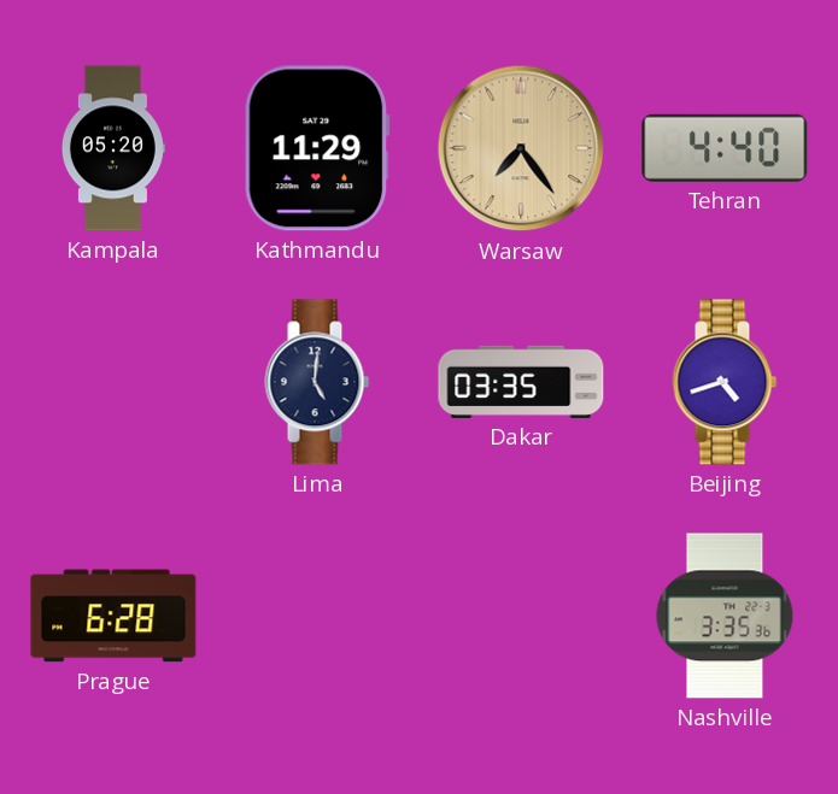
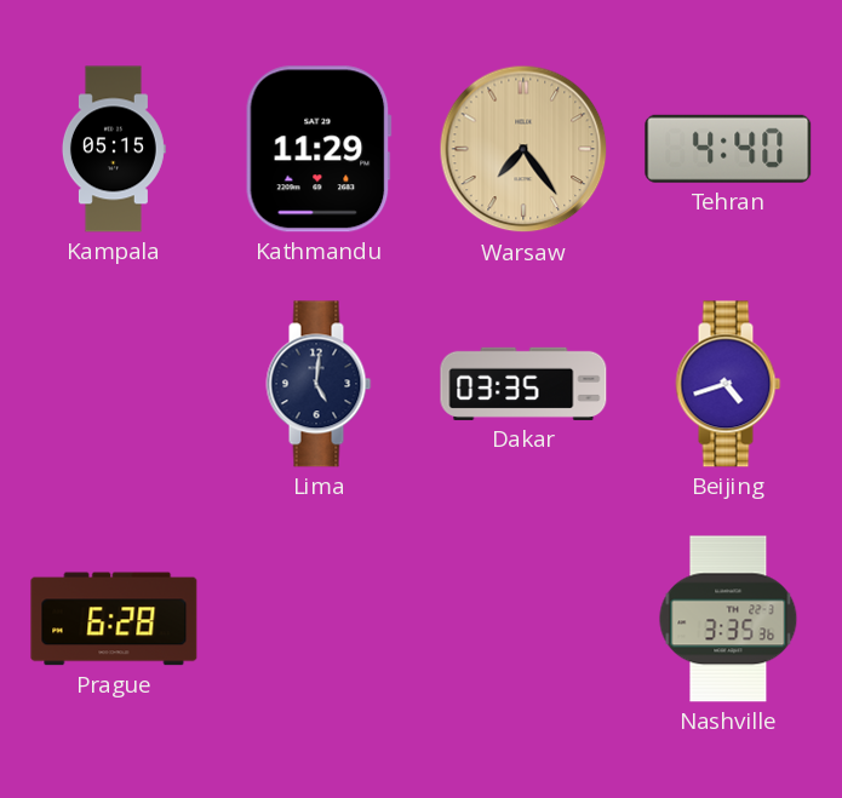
Kampala: 05:20 -> 05:15 (114, 149)
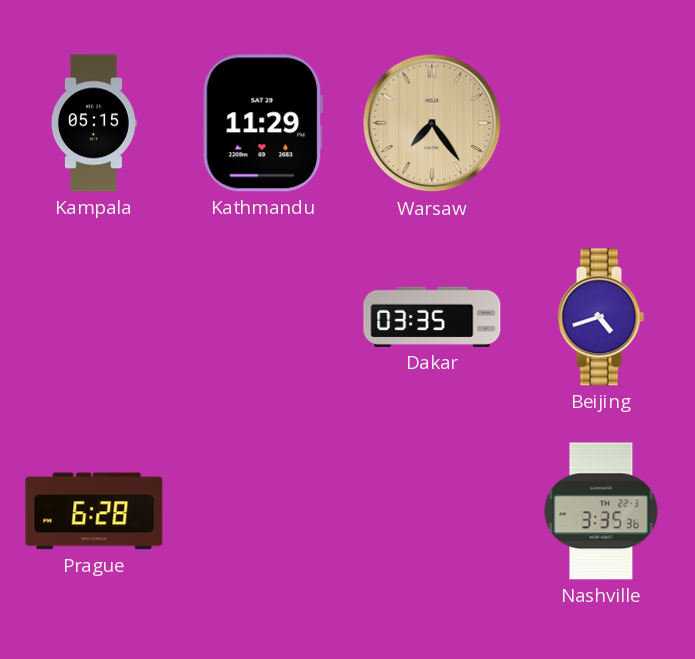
Tehran: 4:40 -> none (728, 149)
Lima: 5:01 -> none (319, 384)
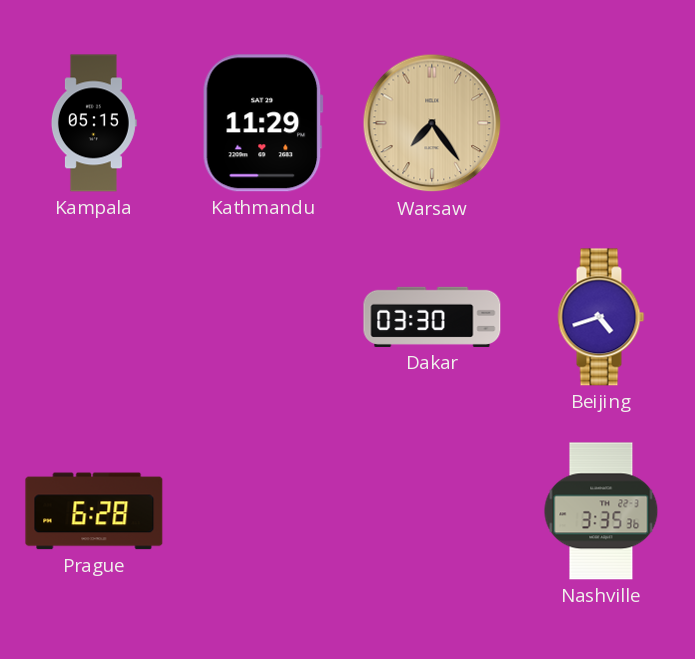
Dakar: 03:35 -> 03:30 (432, 317)
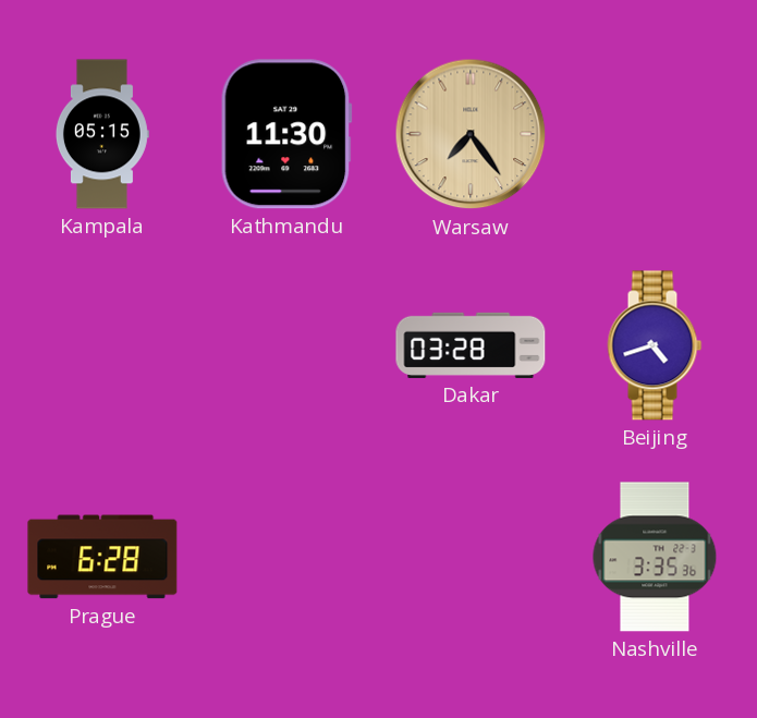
Kathmandu: 11:29 -> 11:30 (286, 134)
Dakar: 03:30 -> 03:28 (471, 345)
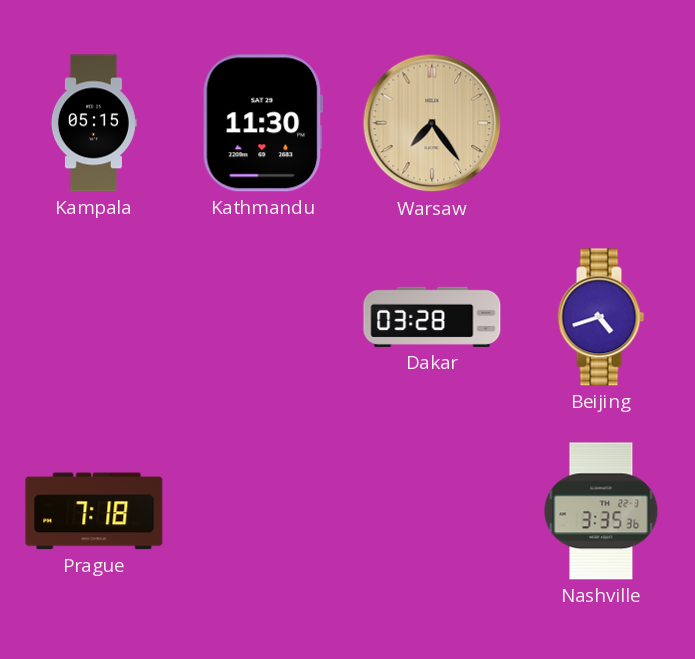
Prague: 6:28 -> 7:18 (94, 511)
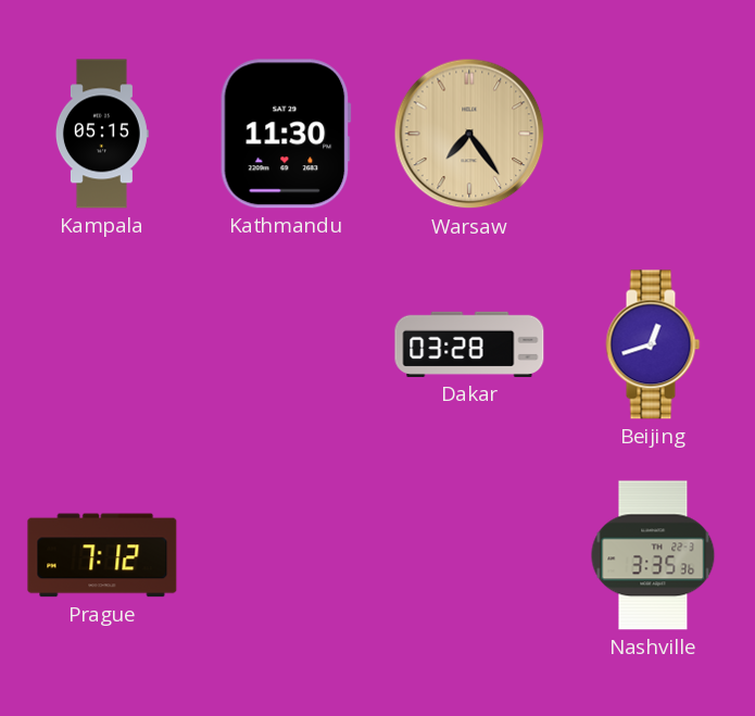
Beijing: 4:42 -> 12:42 (653, 344)
Prague: 7:18 -> 7:12 (102, 555)
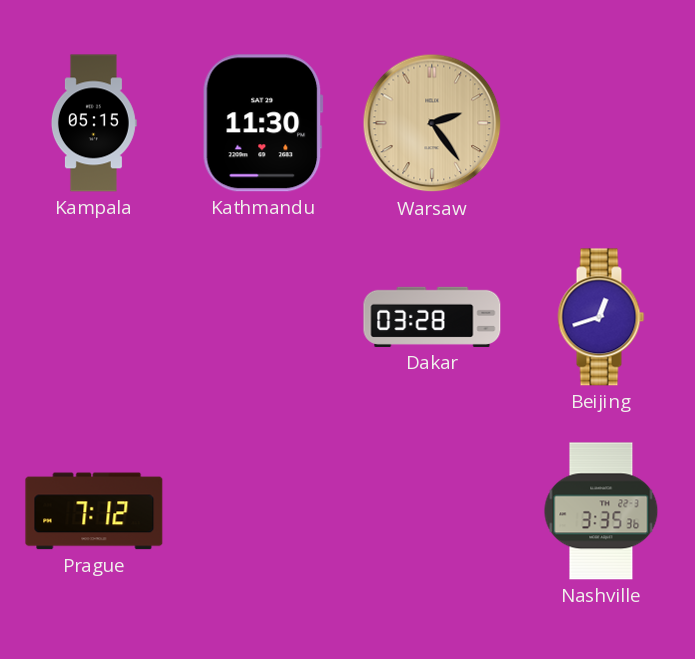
Warsaw: 7:24 -> 2:24 (432, 123)
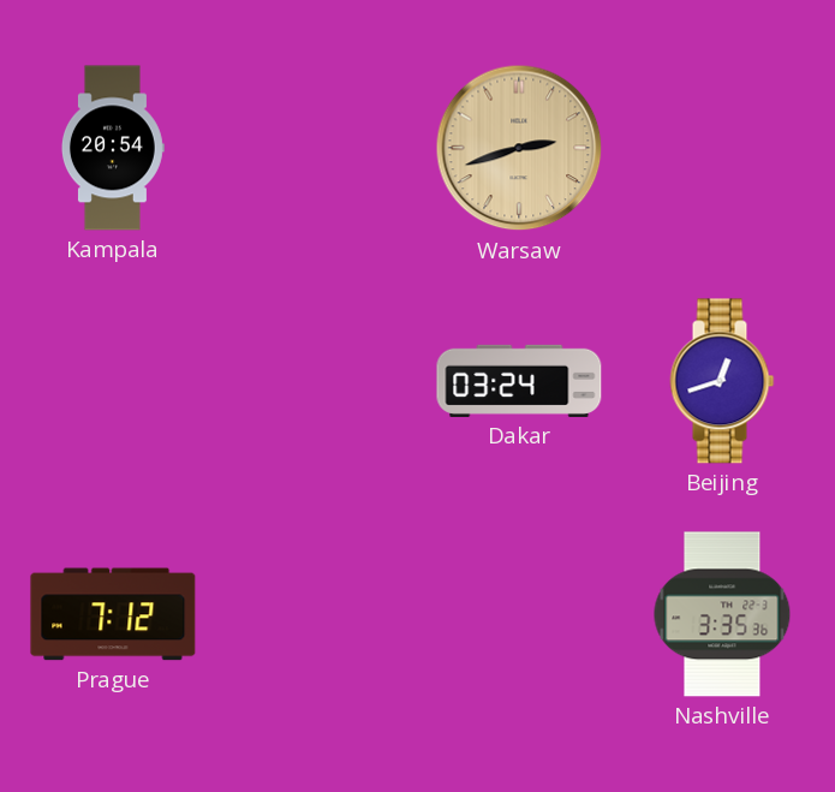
Kampala: 05:15 -> 20:54 (113, 148)
Kathmandu: 11:30 -> none (263, 123)
Warsaw: 2:24 -> 2:42 (519, 148)
Dakar: 03:28 -> 03:24 (519, 381)
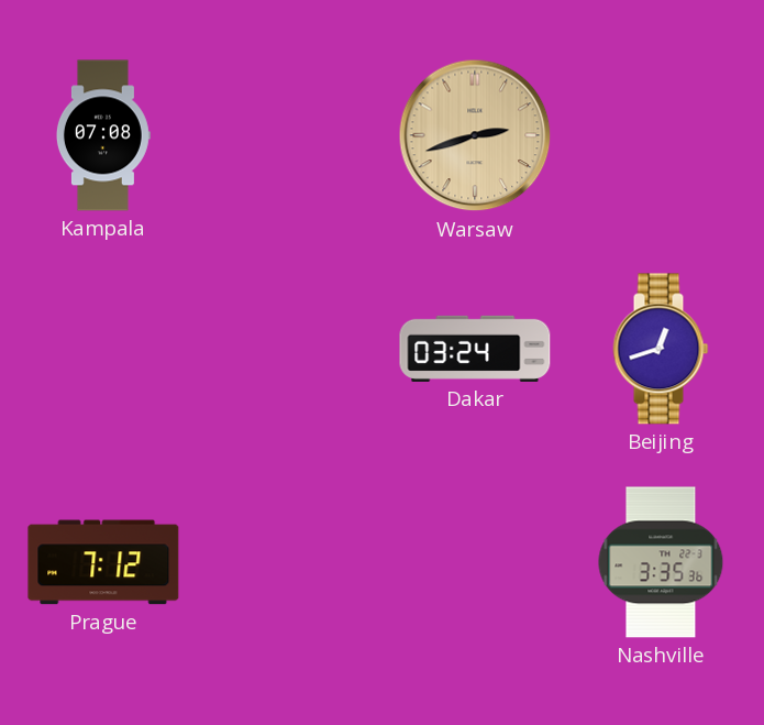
Kampala: 20:54 -> 07:08 (103, 135)
